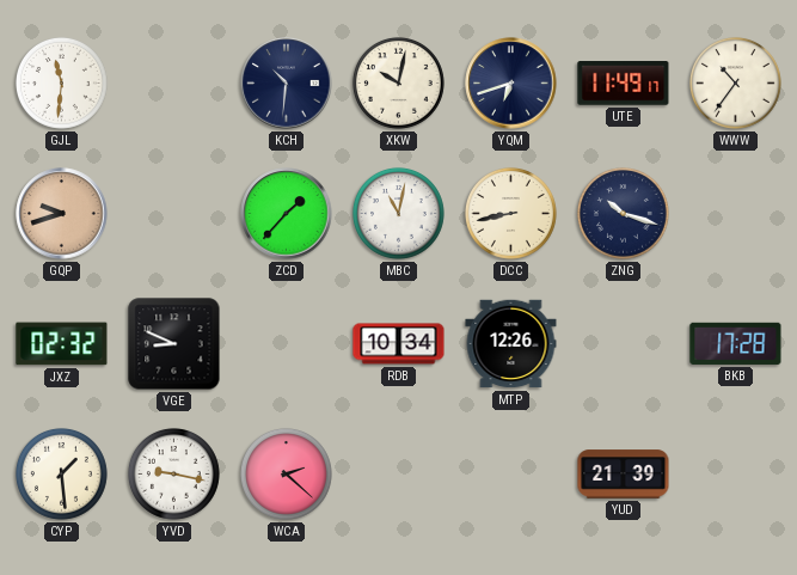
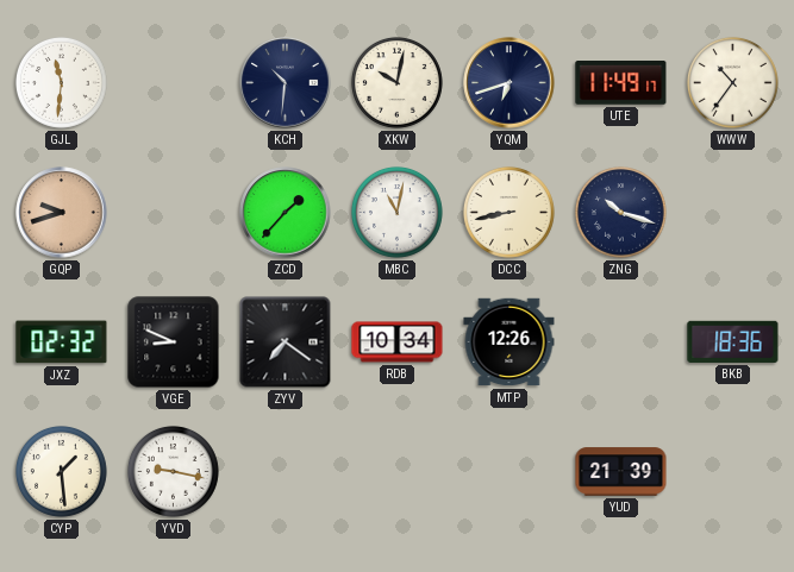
ZYV: none -> 7:21 (286, 342)
BKB: 17:28 -> 18:36 (733, 341)
WCA: 2:22 -> none (286, 473)
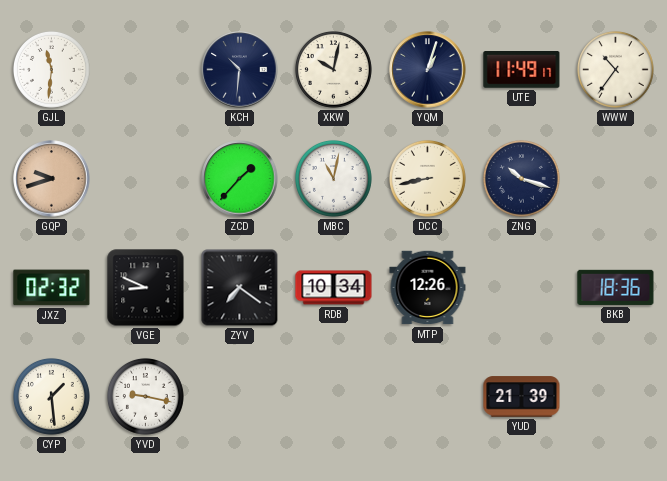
YQM: 6:42 -> 1:03 (428, 70)
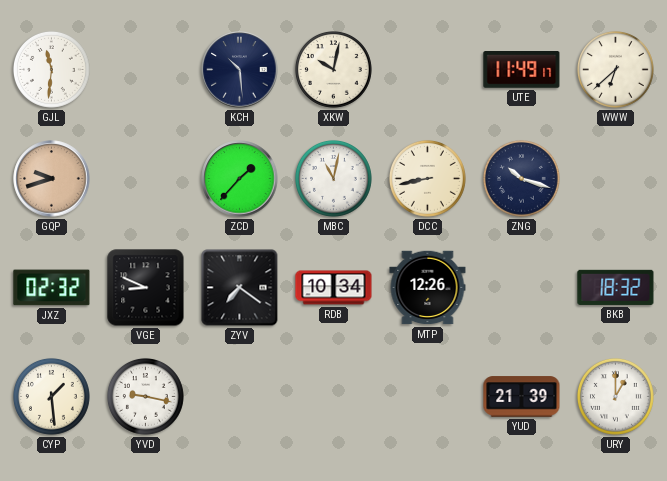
KCH: 10:31 -> 10:29 (240, 70)
YQM: 1:03 -> none (428, 70)
WWW: 10:36 -> 6:38 (615, 69)
BKB: 18:36 -> 18:32 (616, 287)
URY: none -> 1:00 (615, 396)
